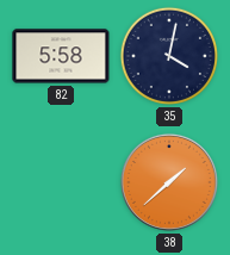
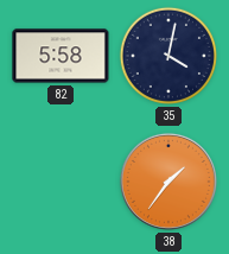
38: 1:38 -> 1:36 (168, 182)
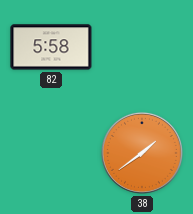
35: 4:02 -> none (168, 56)
38: 1:36 -> 1:39 (142, 153)
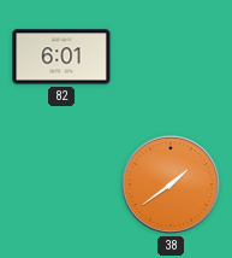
82: 5:58 -> 6:01 (61, 57)
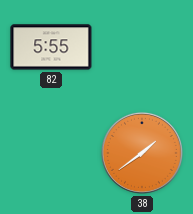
82: 6:01 -> 5:55 (51, 47)
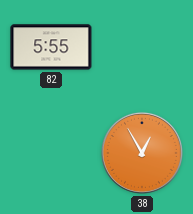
38: 1:39 -> 12:55 (142, 153)
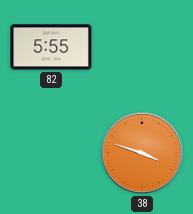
38: 12:55 -> 3:48 (142, 153)
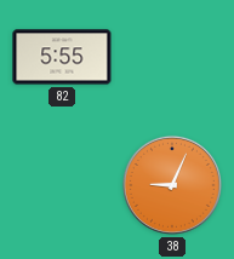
38: 3:48 -> 9:04 (172, 185)
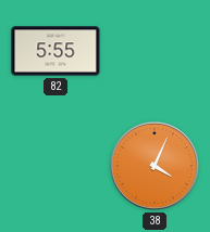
38: 9:04 -> 4:04 (155, 166)
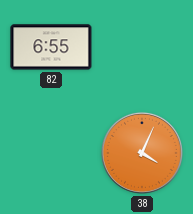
82: 5:55 -> 6:55 (51, 47)
